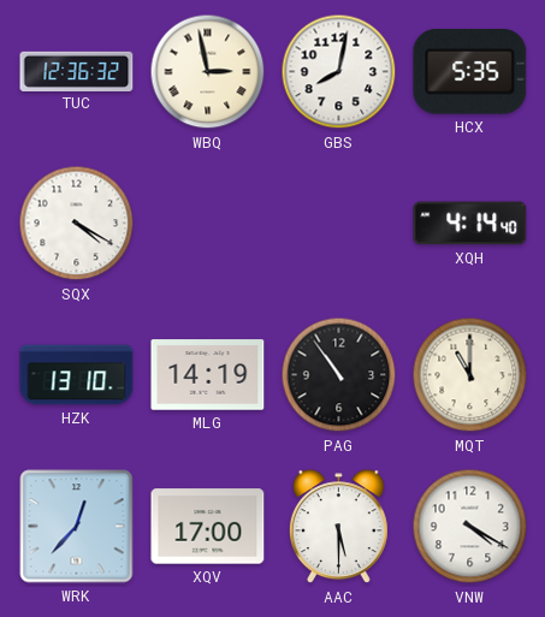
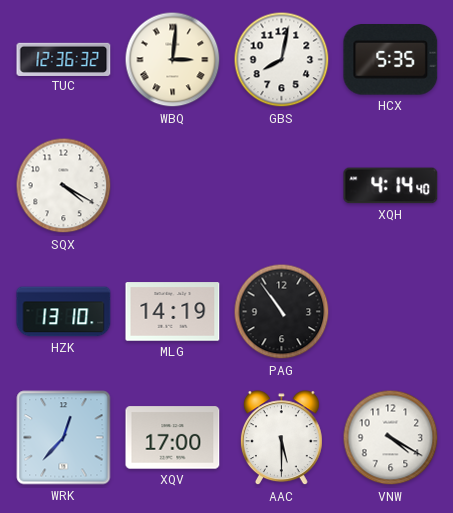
WBQ: 2:58 -> 3:01 (173, 60)
MQT: 11:00 -> none (470, 375)
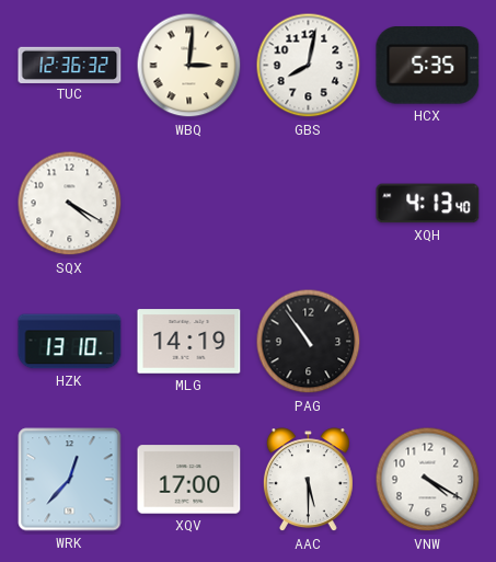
XQH: 4:14 -> 4:13 (428, 204)
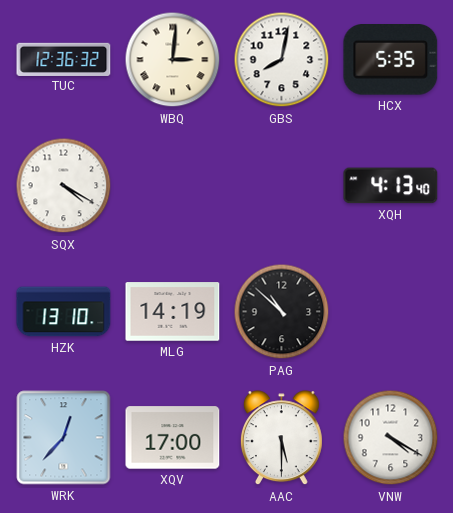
PAG: 10:54 -> 10:52 (282, 312)
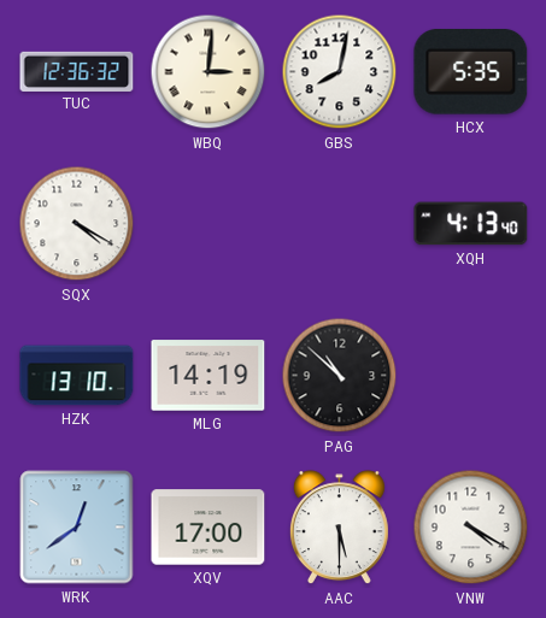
WRK: 12:37 -> 12:39 (77, 528)
